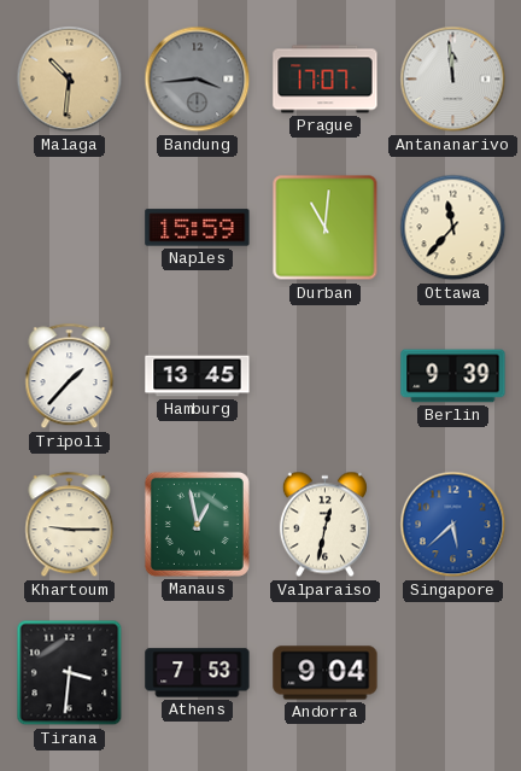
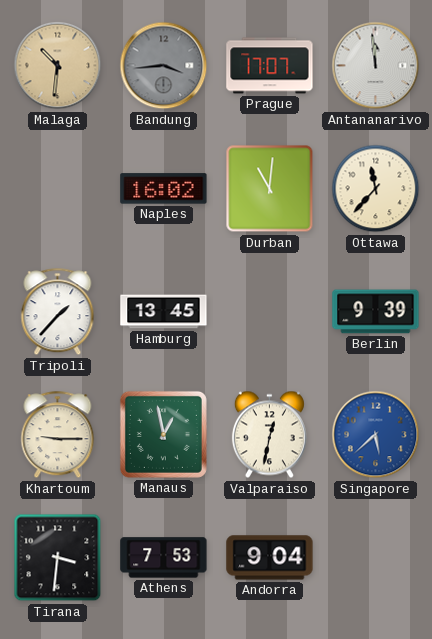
Naples: 15:59 -> 16:02 (164, 189)
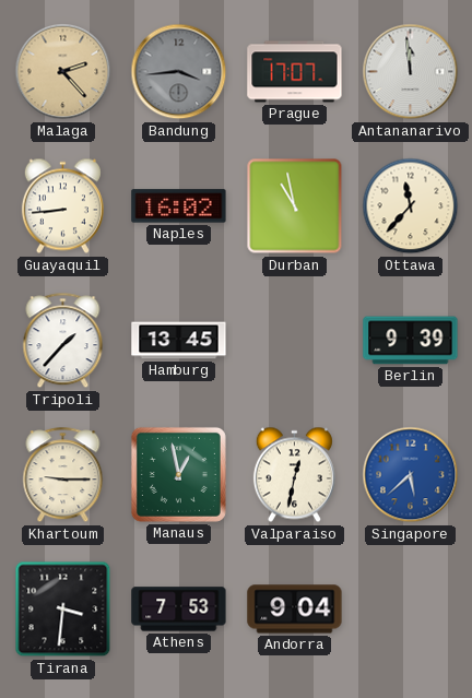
Malaga: 10:31 -> 2:23 (63, 72)
Guayaquil: none -> 8:44 (62, 206)
Durban: 11:01 -> 10:58 (295, 206)
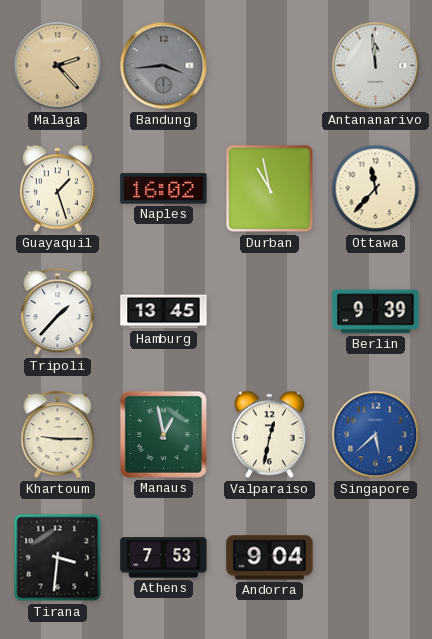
Prague: 17:07 -> none (295, 72)
Guayaquil: 8:44 -> 1:27 (57, 189)
